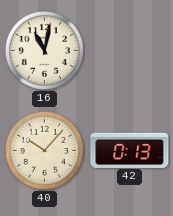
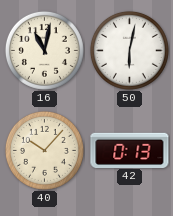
50: none -> 6:02 (129, 50)
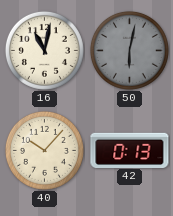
50 dial: white -> grey (129, 50)
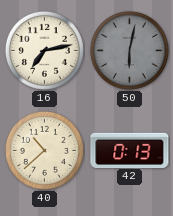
16: 11:02 -> 7:13 (44, 50)
40: 10:07 -> 10:38 (44, 150)
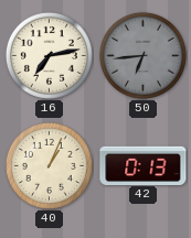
50: 6:02 -> 6:44 (142, 55)
40: 10:38 -> 1:04 (49, 165)
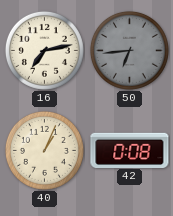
42: 0:13 -> 0:08 (130, 150)
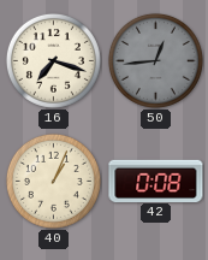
16: 7:13 -> 7:18 (53, 60)
50: 6:44 -> 12:44 (155, 60)
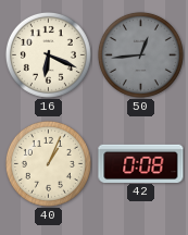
16: 7:18 -> 6:19 (48, 54)
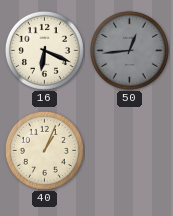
42: 0:08 -> none (141, 163)
